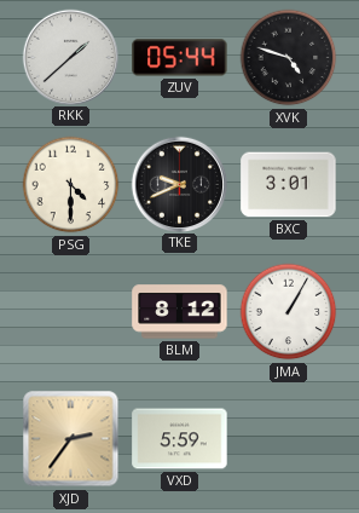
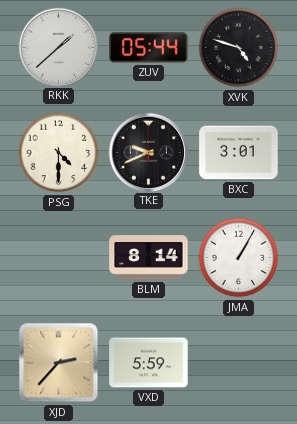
BLM: 8:12 -> 8:14 (149, 258)
XJD: 2:36 -> 2:37 (59, 363)
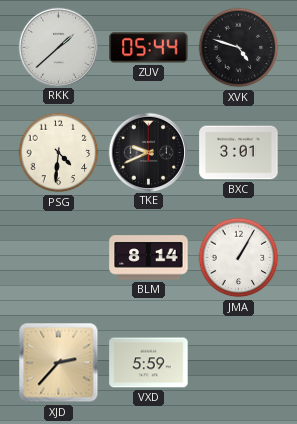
PSG: 4:30 -> 4:31 (59, 153)
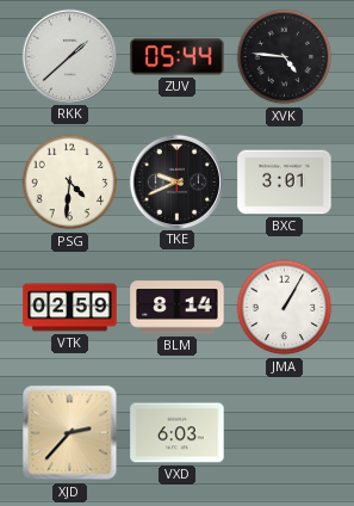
XVK: 4:48 -> 4:46 (285, 57)
VTK: none -> 02:59 (70, 308)
VXD: 5:59 -> 6:03 (178, 433)
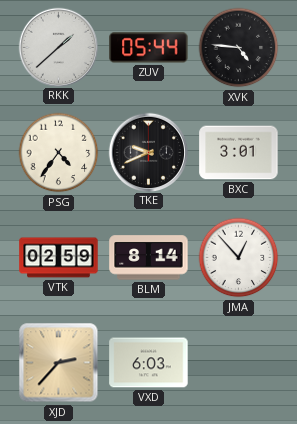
PSG: 4:31 -> 4:36 (59, 153)
JMA: 1:05 -> 12:53 (239, 258)
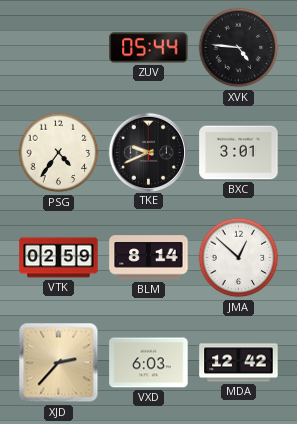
RKK: 1:38 -> none (58, 47)
JMA: 12:53 -> 12:52 (239, 258)
MDA: none -> 12:42 (239, 363)
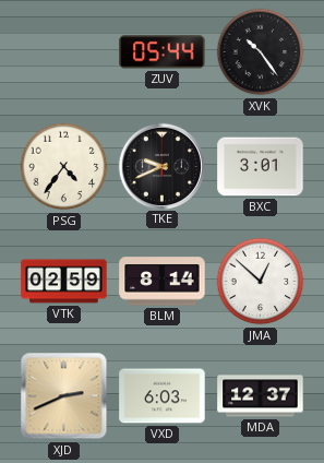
XVK: 4:46 -> 10:24 (261, 52)
XJD: 2:37 -> 2:41 (64, 396)
MDA: 12:42 -> 12:37 (261, 396)
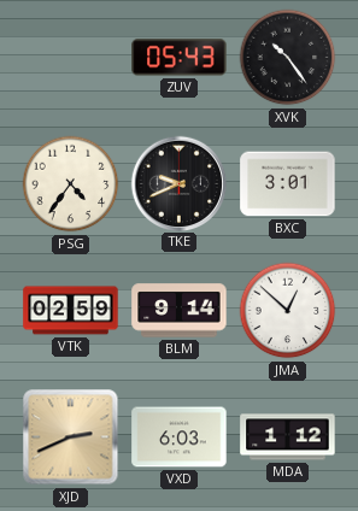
ZUV: 05:44 -> 05:43 (180, 58)
BLM: 8:14 -> 9:14 (180, 311)
MDA: 12:37 -> 1:12 (288, 437)
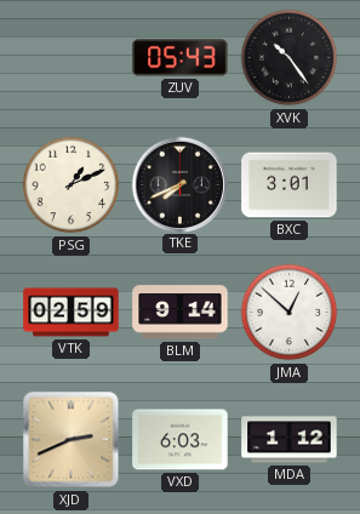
PSG: 4:36 -> 1:11 (72, 185)
TKE: 9:41 -> 7:41 (179, 184)
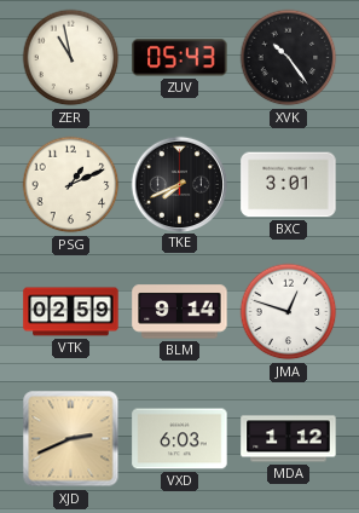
ZER: none -> 10:58 (71, 58)
JMA: 12:52 -> 12:48 (289, 312)
